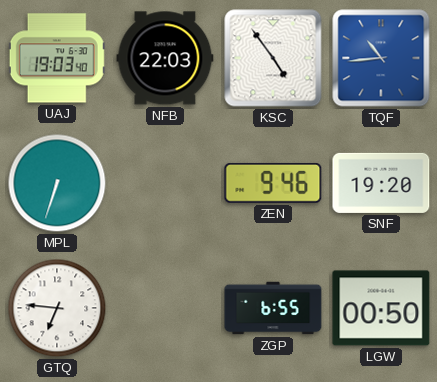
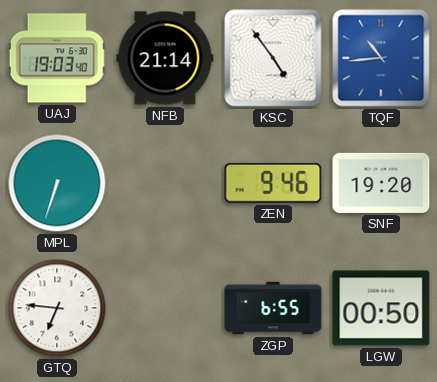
NFB: 22:03 -> 21:14 (165, 58)
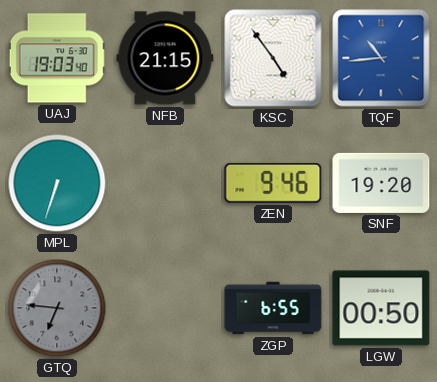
NFB: 21:14 -> 21:15 (165, 58)
GTQ dial: white -> grey (57, 308)
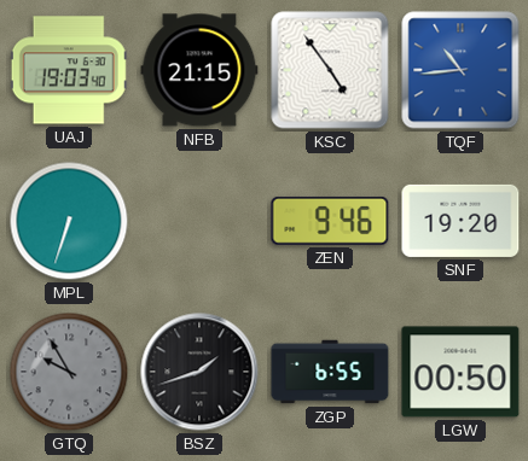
GTQ: 6:46 -> 9:55 (69, 372)
BSZ: none -> 1:42 (199, 372)
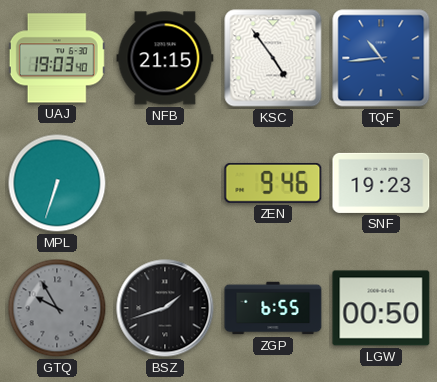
SNF: 19:20 -> 19:23 (381, 183)
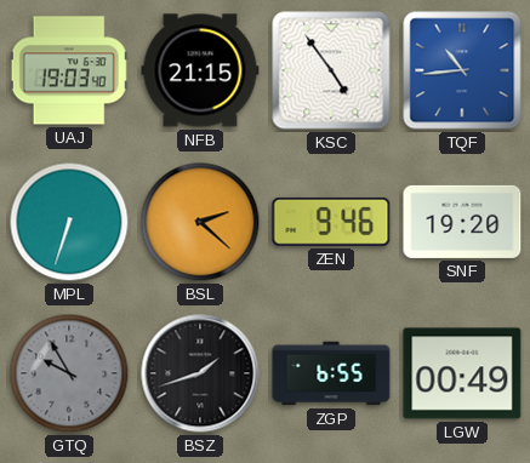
BSL: none -> 2:22 (200, 222)
SNF: 19:23 -> 19:20 (462, 222)
LGW: 00:50 -> 00:49 (462, 373)
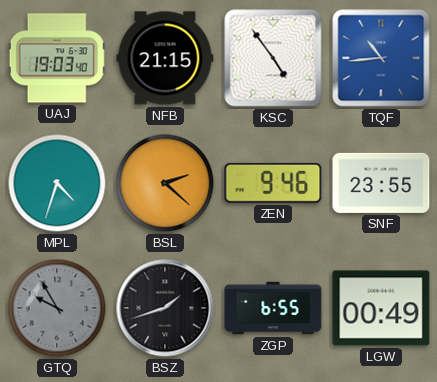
MPL: 6:33 -> 4:33 (57, 183)
SNF: 19:20 -> 23:55 (381, 183)
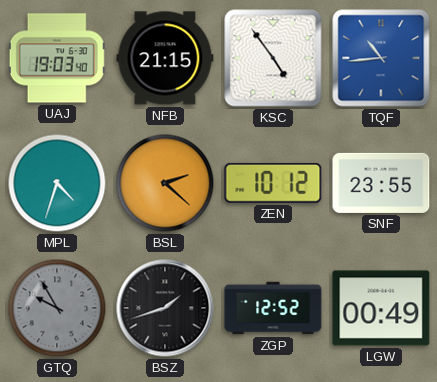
ZEN: 9:46 -> 10:12 (273, 183)
ZGP: 6:55 -> 12:52 (273, 308)
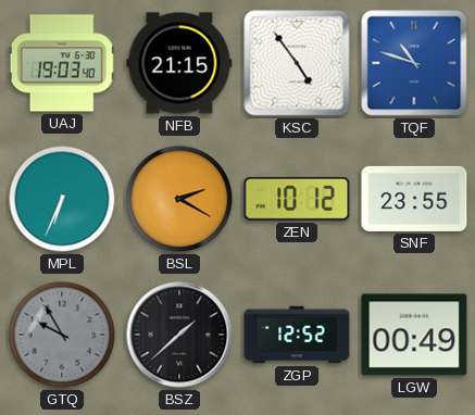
TQF: 10:44 -> 10:48 (414, 63)
MPL: 4:33 -> 6:34 (62, 199)
BSL: 2:22 -> 2:20 (179, 199)
BSZ: 1:42 -> 1:38 (179, 335)
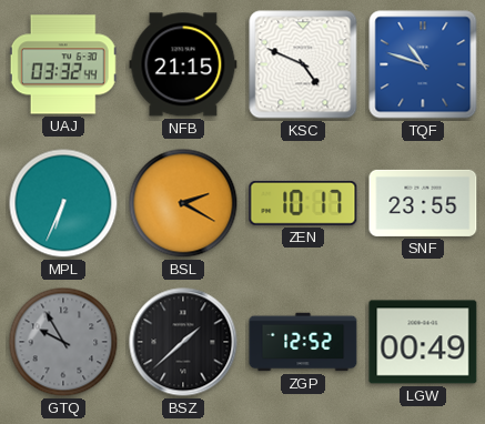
UAJ: 19:03 -> 03:32 (63, 64)
KSC: 4:54 -> 4:49 (303, 64)
ZEN: 10:12 -> 10:17 (303, 203)
